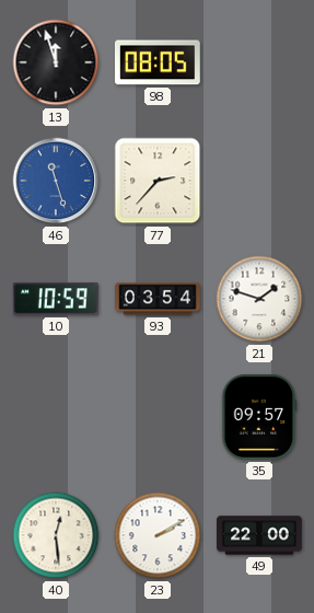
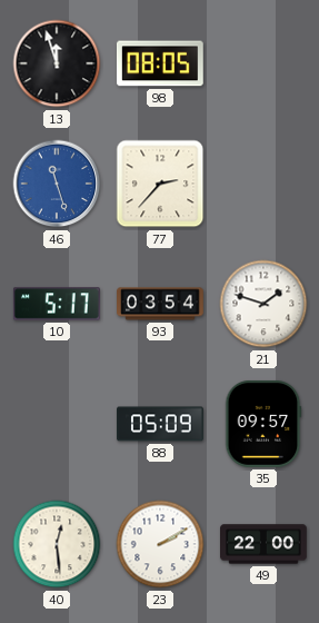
10: 10:59 -> 5:17 (57, 304)
88: none -> 05:09 (161, 424)
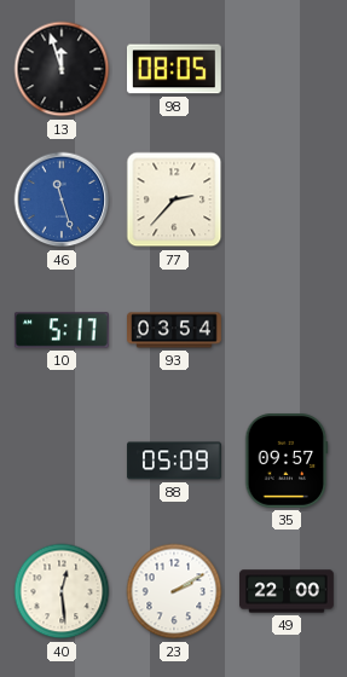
21: 1:48 -> none (263, 304)
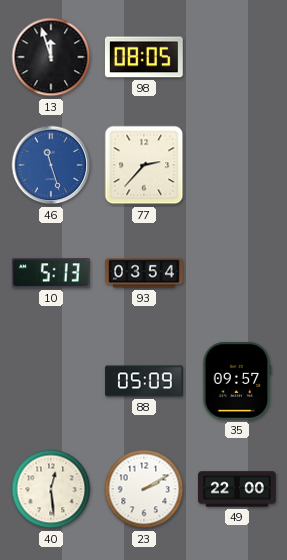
10: 5:17 -> 5:13 (51, 273)
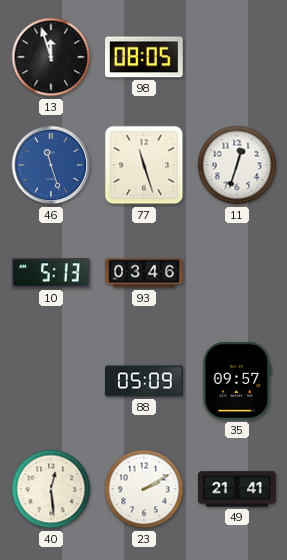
77: 2:37 -> 11:27 (144, 165)
11: none -> 12:33 (237, 165)
93: 03:54 -> 03:46 (145, 273)
49: 22:00 -> 21:41 (238, 489)
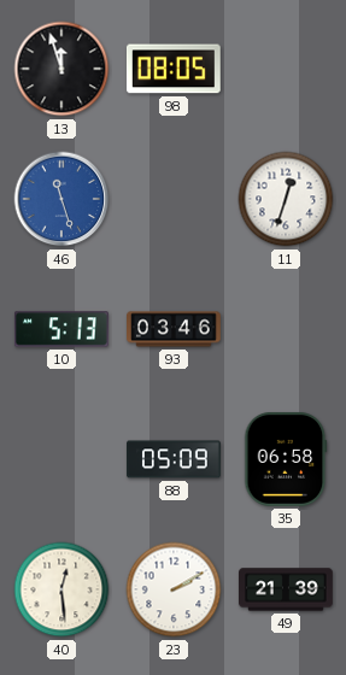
77: 11:27 -> none (144, 165)
35: 09:57 -> 06:58 (286, 459)
49: 21:41 -> 21:39 (287, 589)
